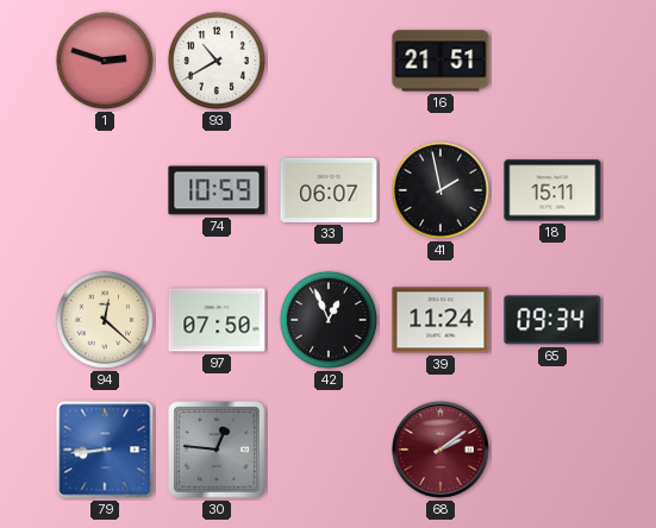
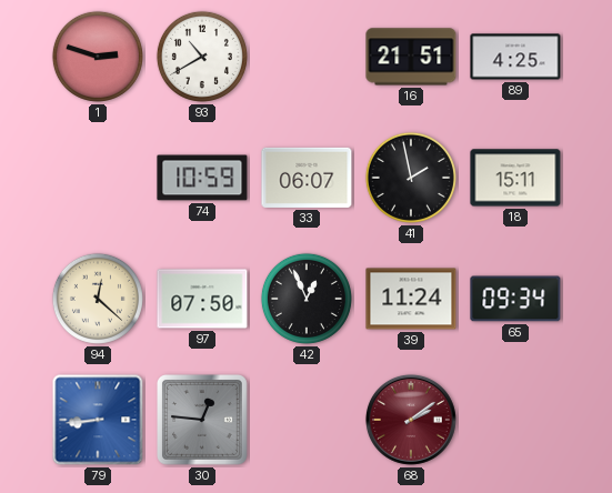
89: none -> 4:25 (515, 57)
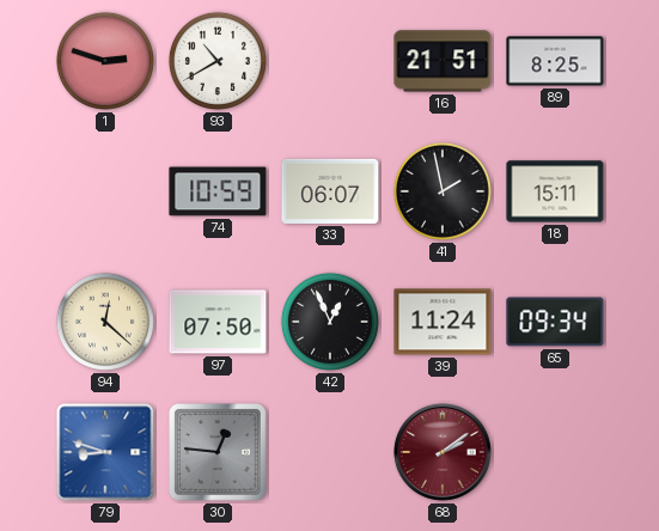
89: 4:25 -> 8:25 (555, 61)
79: 8:44 -> 8:48 (105, 452)
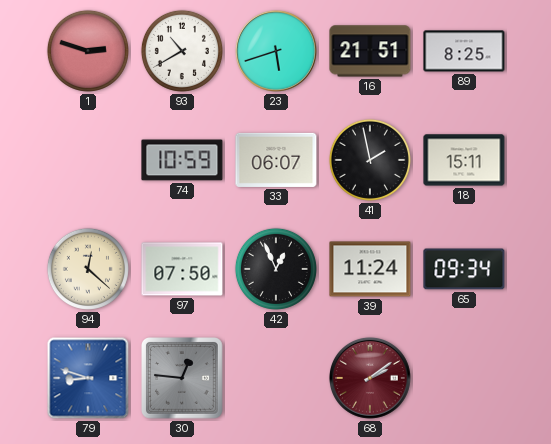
23: none -> 5:42 (276, 51)
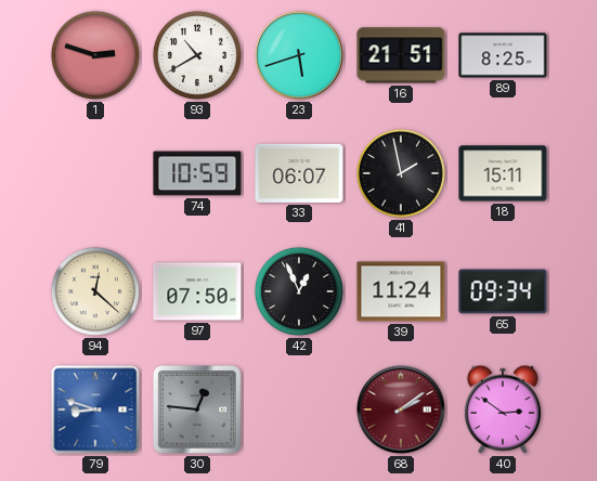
40: none -> 2:51 (503, 409)
